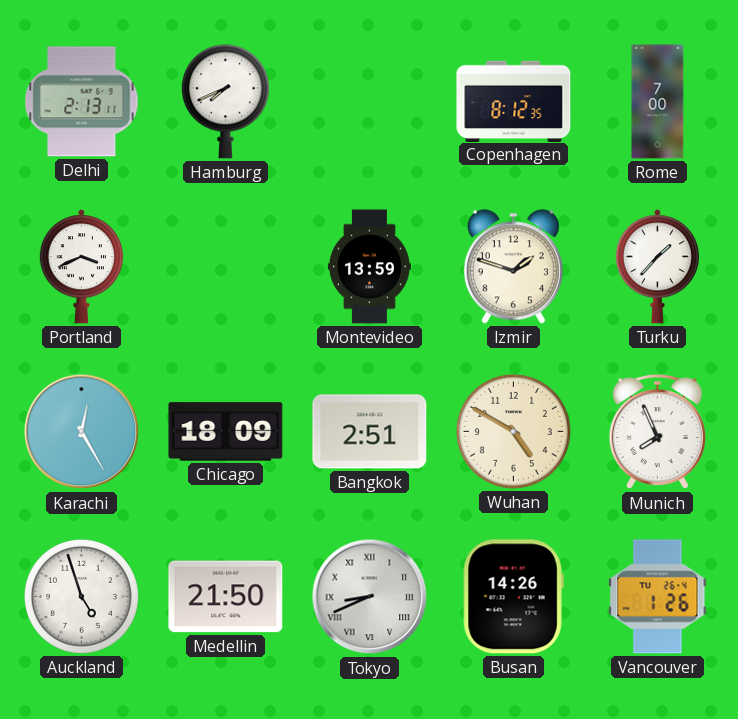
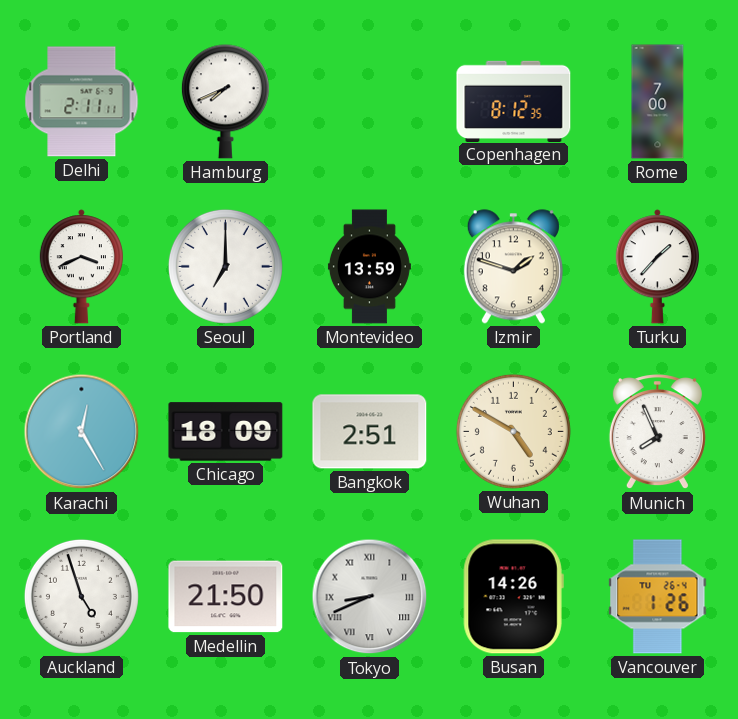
Delhi: 2:13 -> 2:11 (82, 102)
Seoul: none -> 7:00 (225, 266)
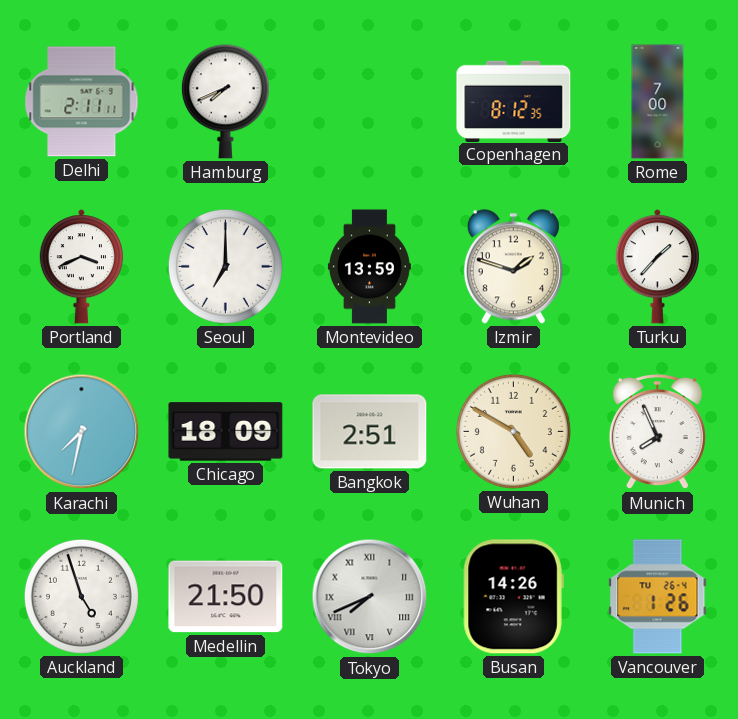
Karachi: 12:25 -> 7:32 (82, 432)
Tokyo: 8:41 -> 7:41 (370, 597)
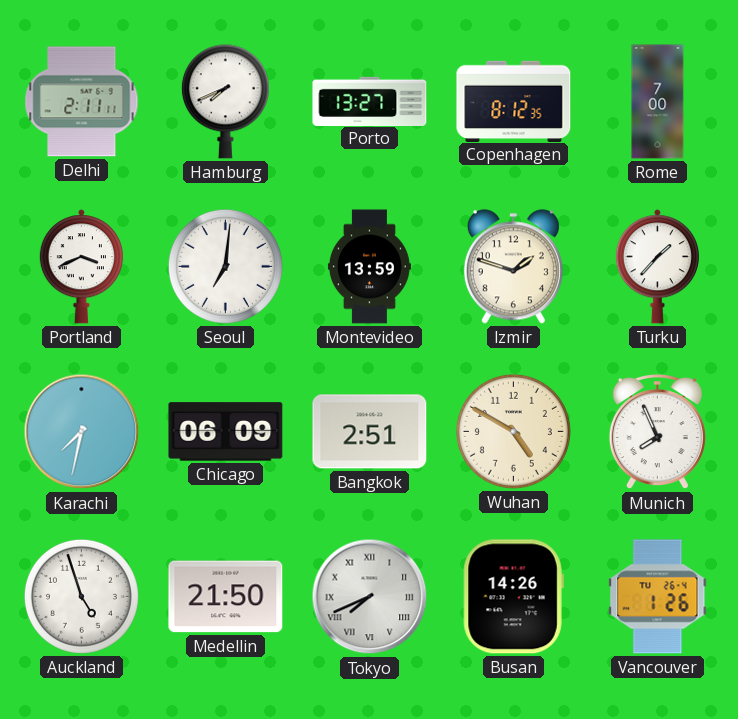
Porto: none -> 13:27 (370, 101)
Seoul: 7:00 -> 7:01 (225, 266)
Chicago: 18:09 -> 06:09 (226, 432)
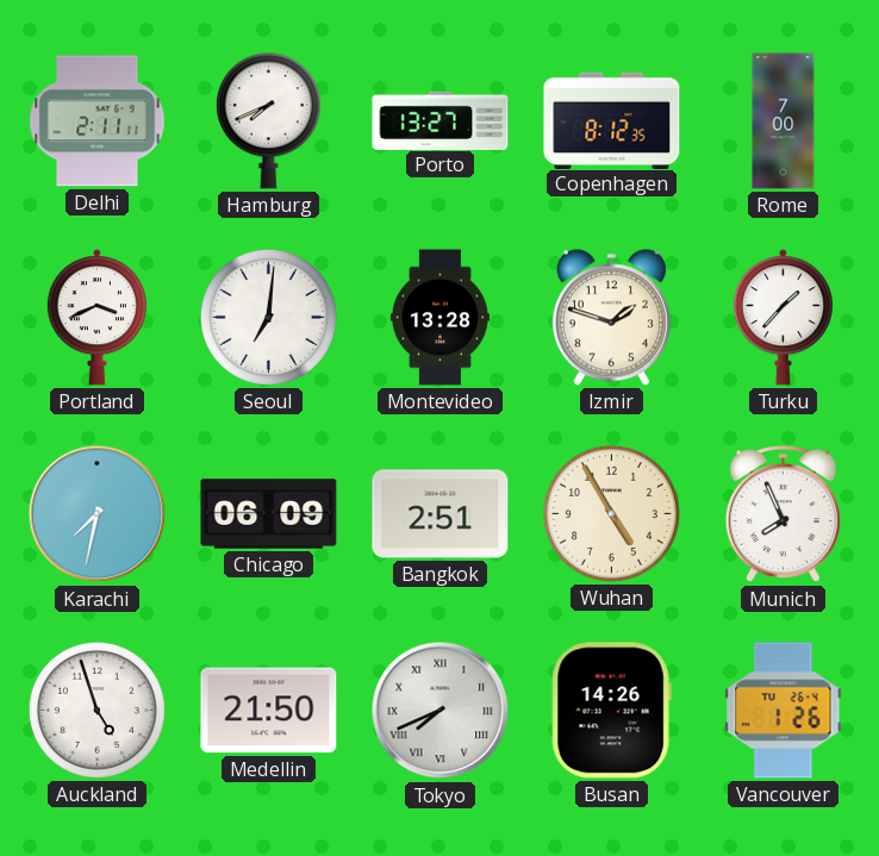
Montevideo: 13:59 -> 13:28 (440, 318)
Wuhan: 4:50 -> 4:55 (611, 513)
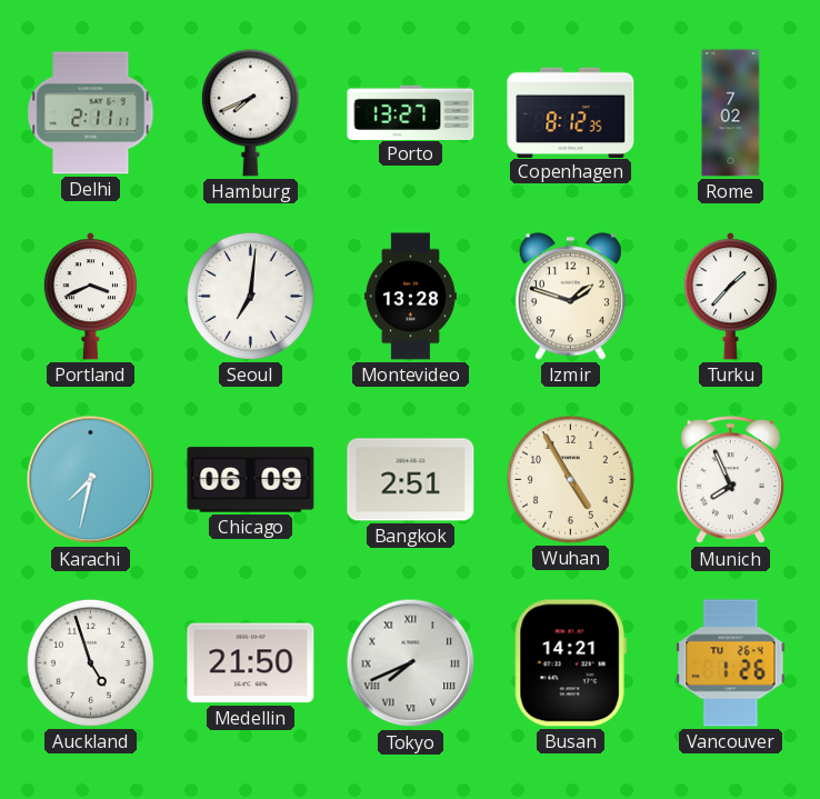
Rome: 7:00 -> 7:02 (731, 113)
Busan: 14:26 -> 14:21 (570, 663)
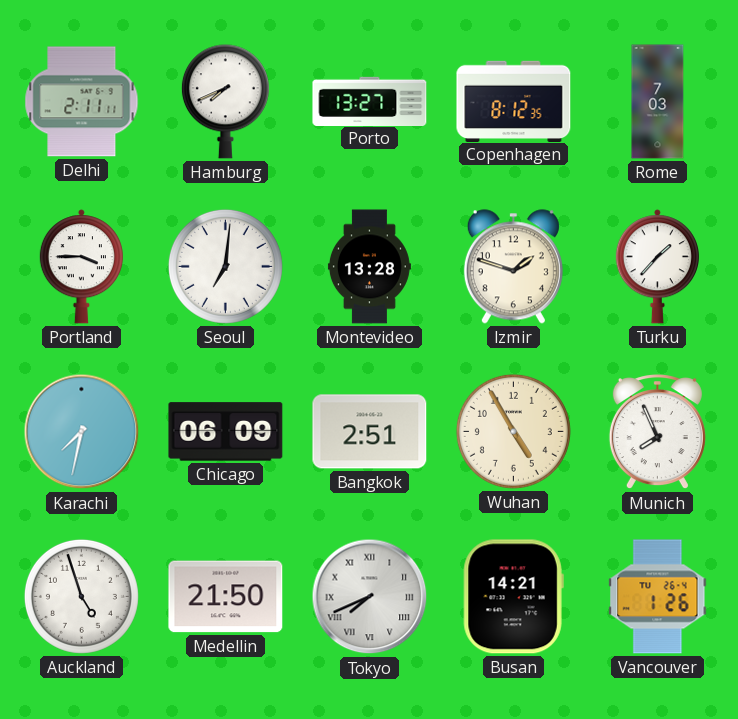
Rome: 7:02 -> 7:03 (658, 102)
Portland: 3:41 -> 3:45 (81, 267)
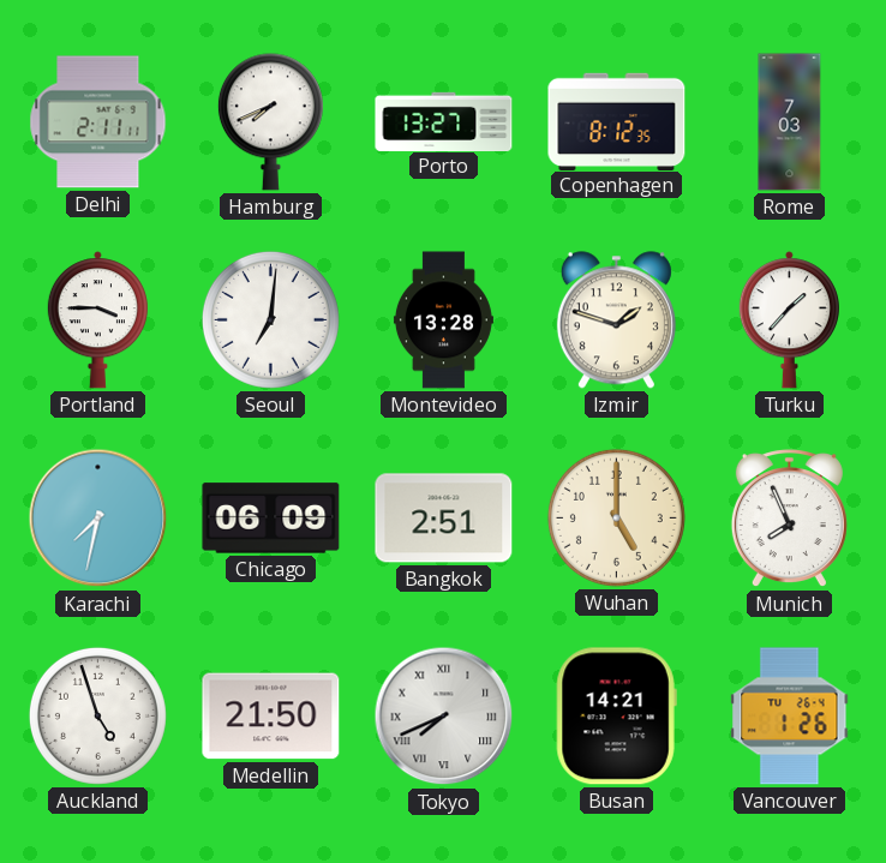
Wuhan: 4:55 -> 5:00 (616, 517)
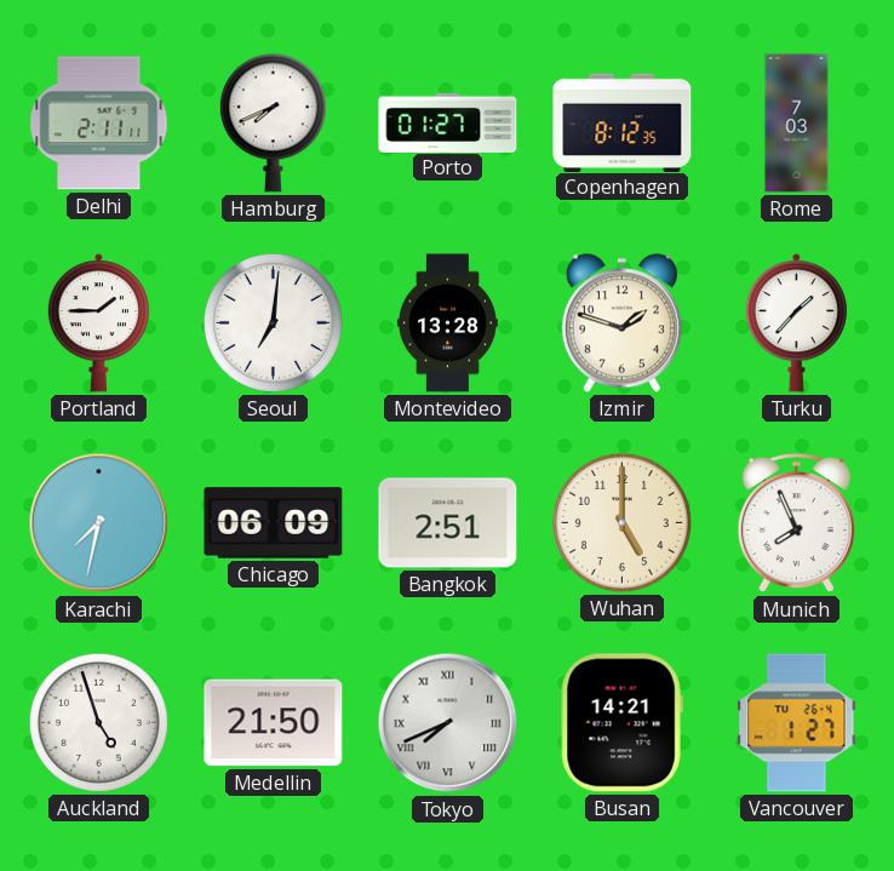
Porto: 13:27 -> 01:27 (448, 122)
Portland: 3:45 -> 1:45 (98, 323)
Vancouver: 1:26 -> 1:27 (797, 723)
